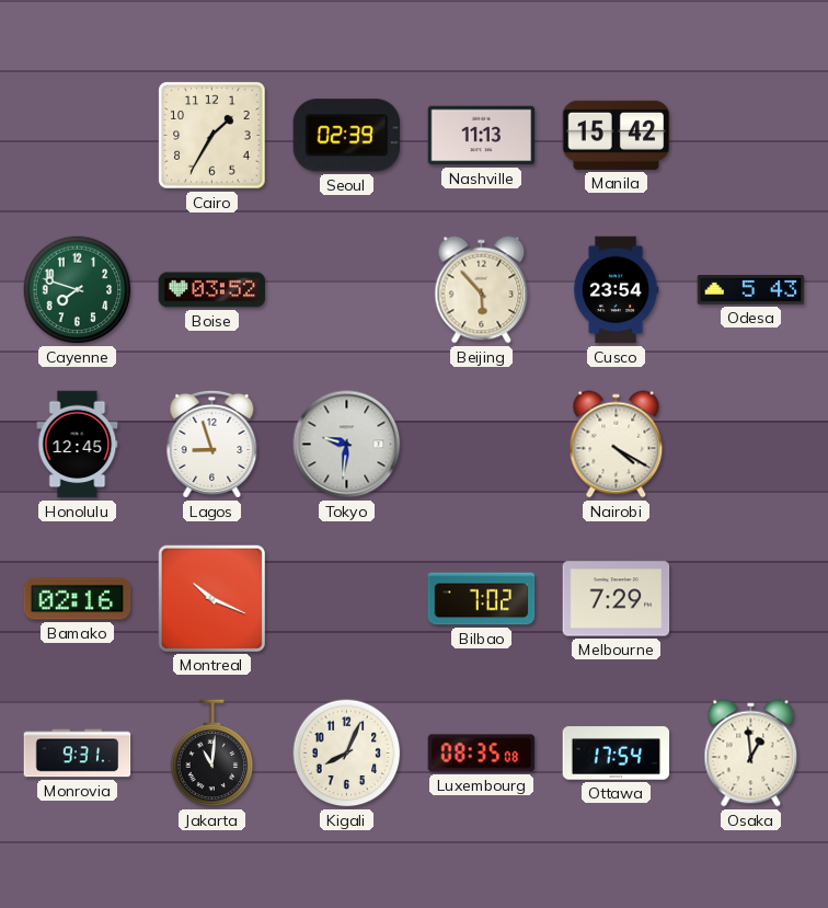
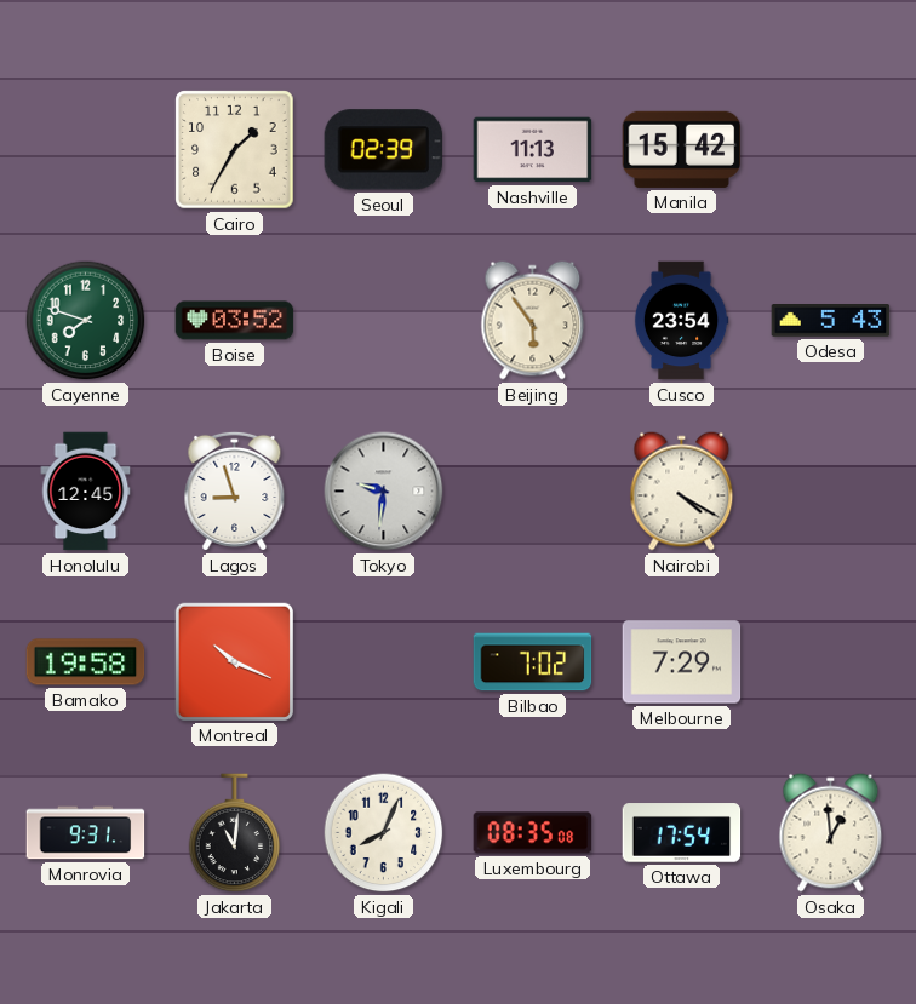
Beijing: 5:53 -> 5:54 (533, 321)
Bamako: 02:16 -> 19:58 (86, 662)
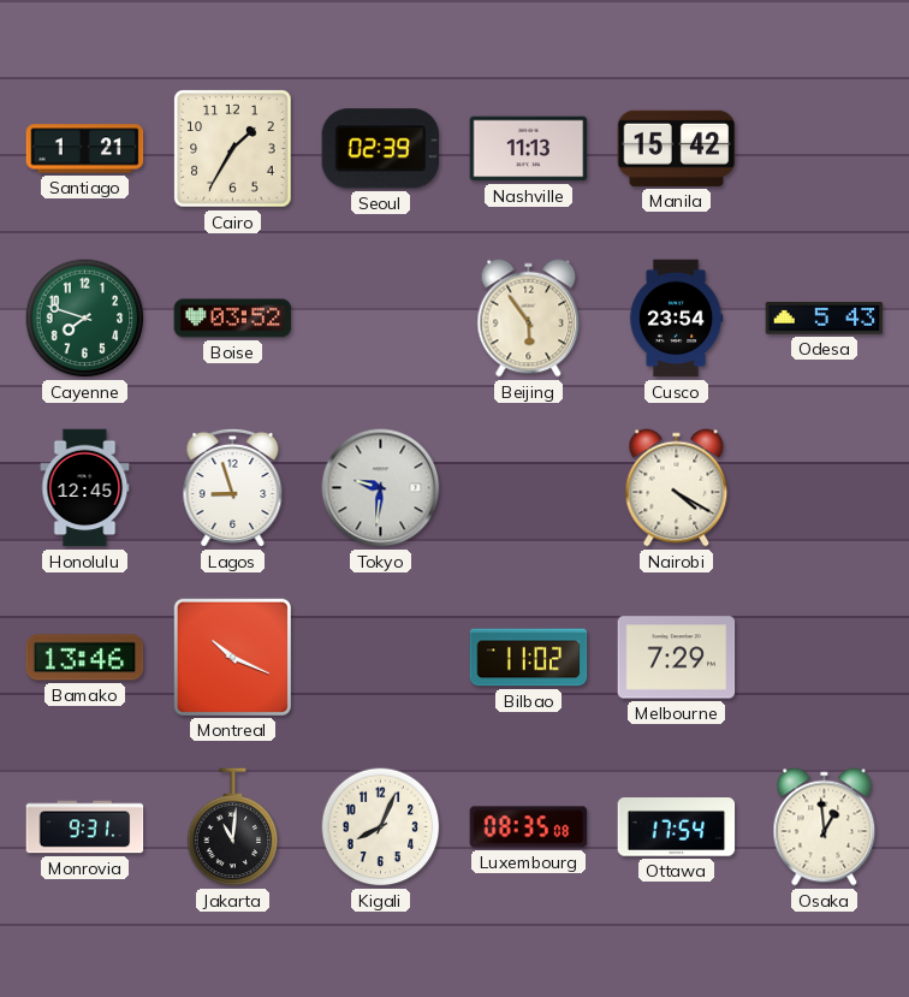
Santiago: none -> 1:21 (85, 149)
Bamako: 19:58 -> 13:46 (85, 658)
Bilbao: 7:02 -> 11:02 (529, 658)
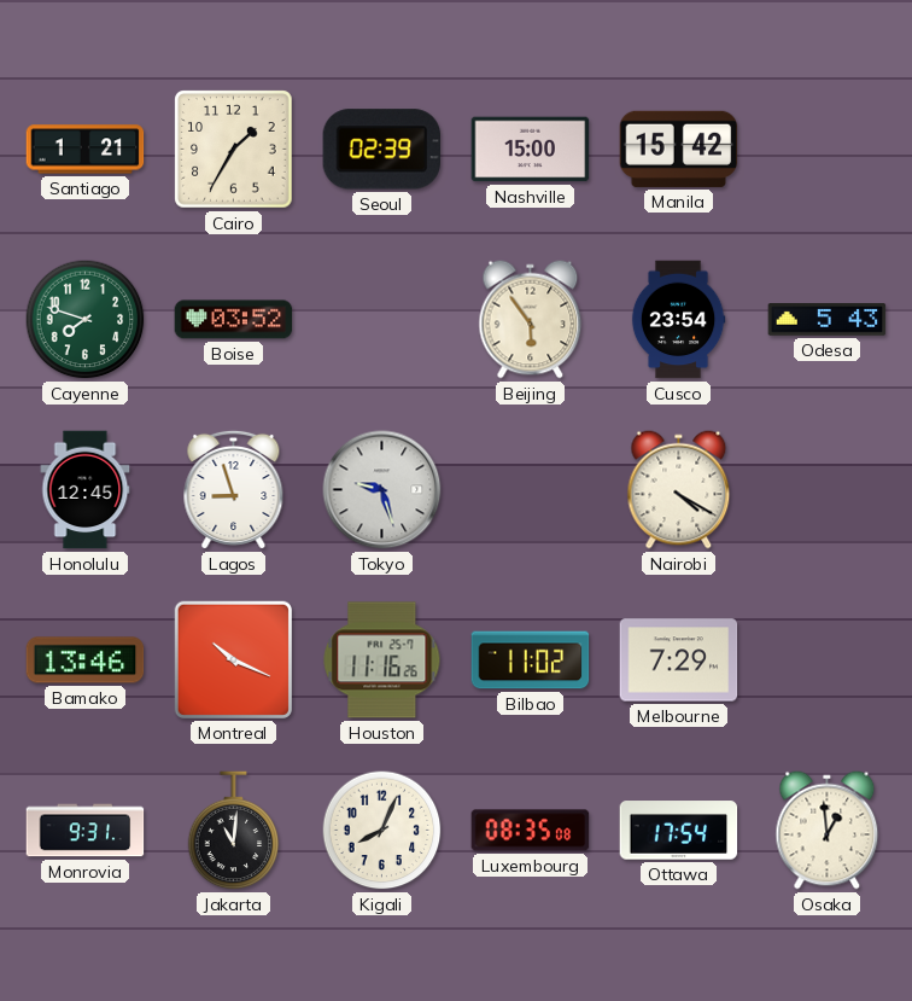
Nashville: 11:13 -> 15:00 (531, 150)
Tokyo: 9:31 -> 9:27 (382, 490)
Houston: none -> 11:16 (382, 660)
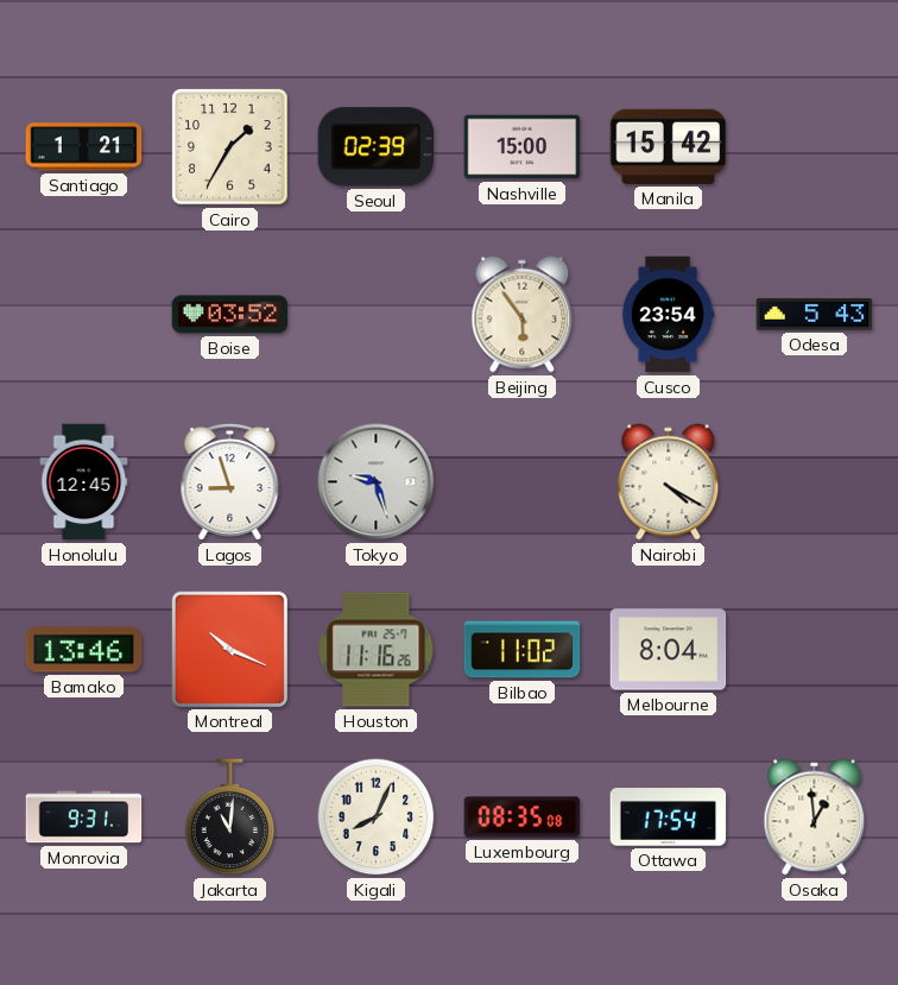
Cayenne: 7:48 -> none (86, 320)
Melbourne: 7:29 -> 8:04 (669, 650)
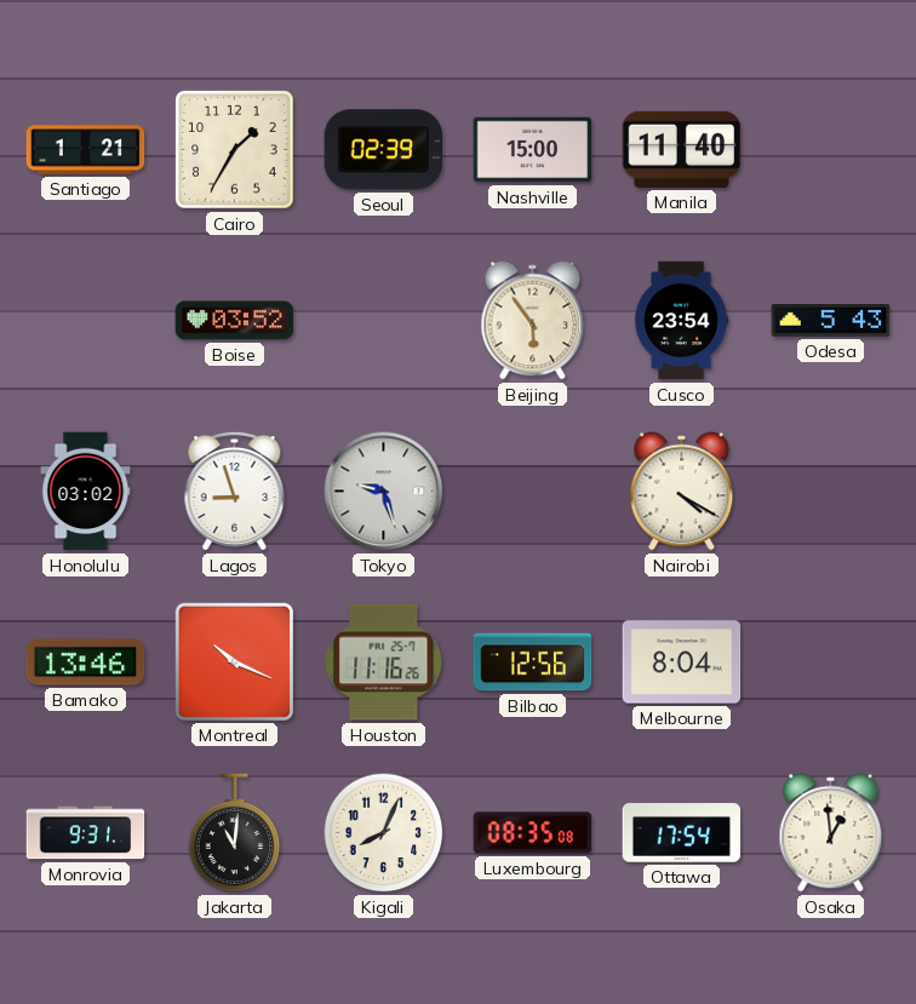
Manila: 15:42 -> 11:40 (682, 149)
Honolulu: 12:45 -> 03:02 (86, 492)
Bilbao: 11:02 -> 12:56 (533, 662)
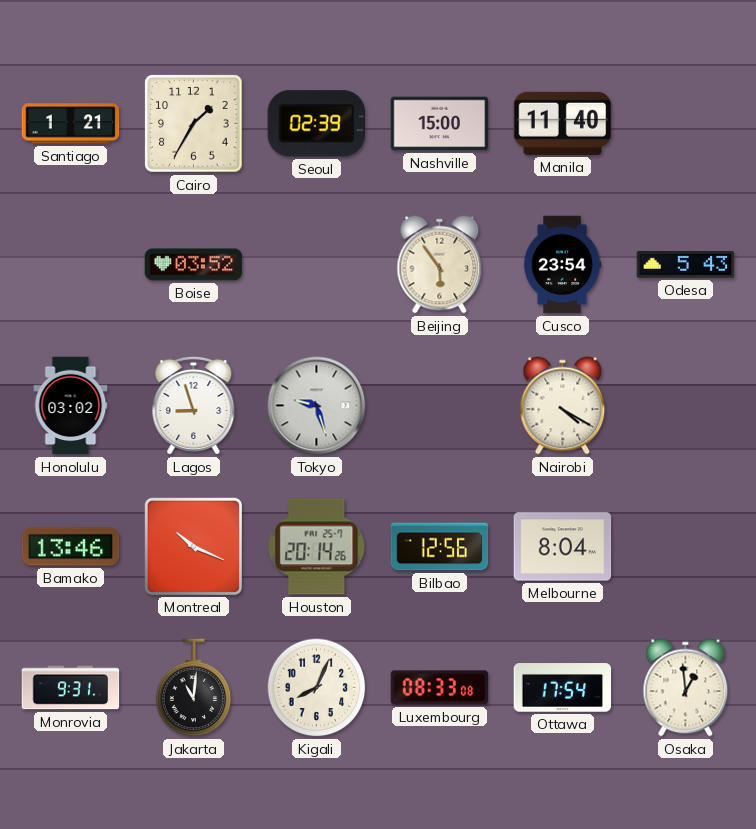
Houston: 11:16 -> 20:14 (317, 547)
Luxembourg: 08:35 -> 08:33 (440, 688)
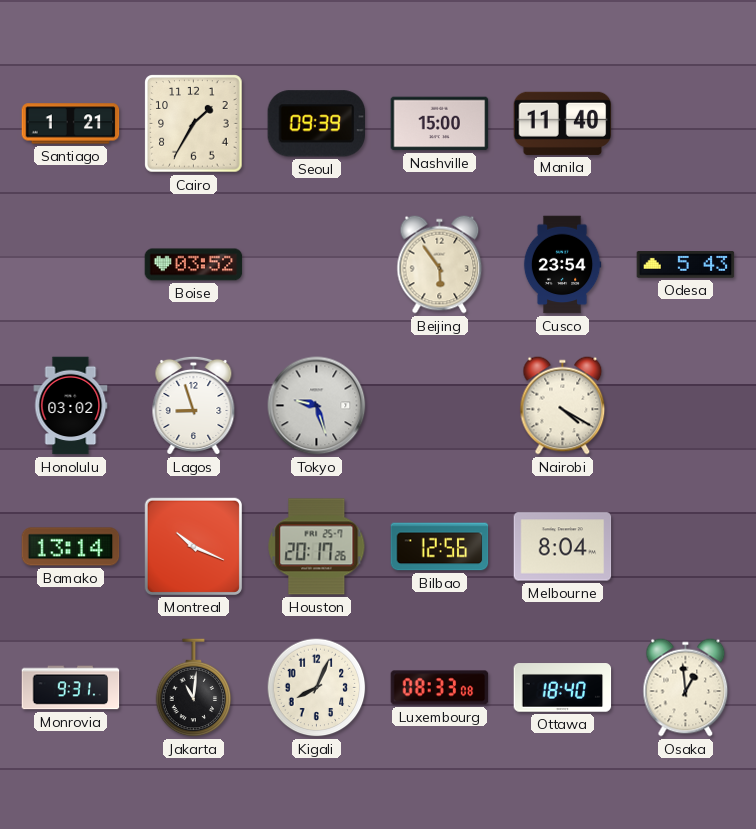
Seoul: 02:39 -> 09:39 (317, 124)
Bamako: 13:46 -> 13:14 (71, 547)
Houston: 20:14 -> 20:17 (317, 547)
Ottawa: 17:54 -> 18:40 (563, 688)
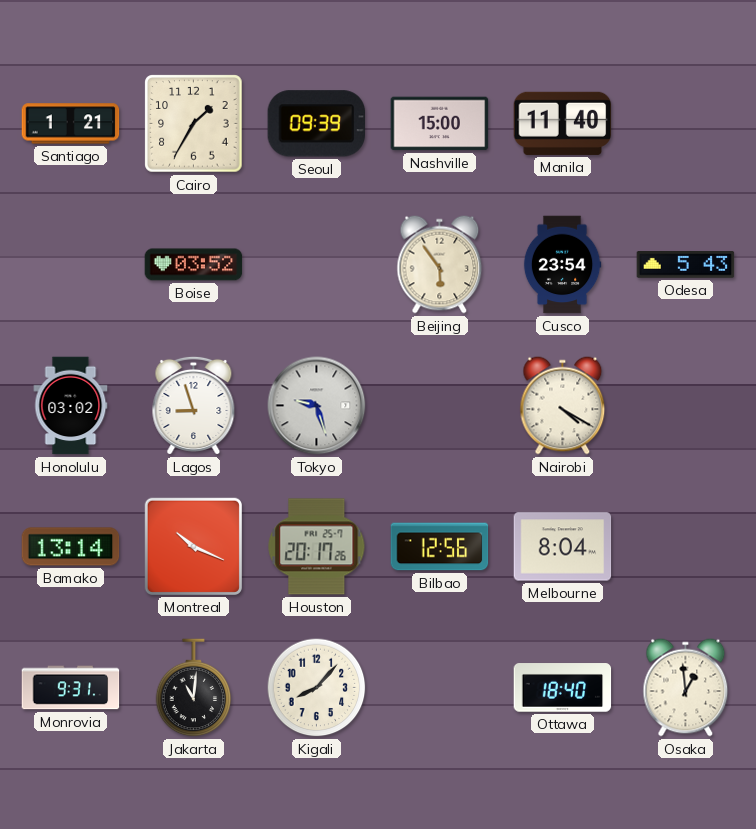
Kigali: 8:04 -> 8:07 (317, 688)
Luxembourg: 08:33 -> none (440, 688)
